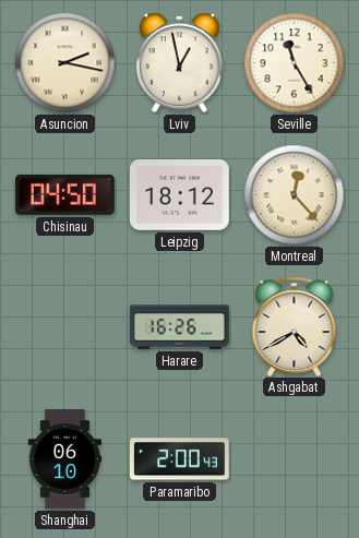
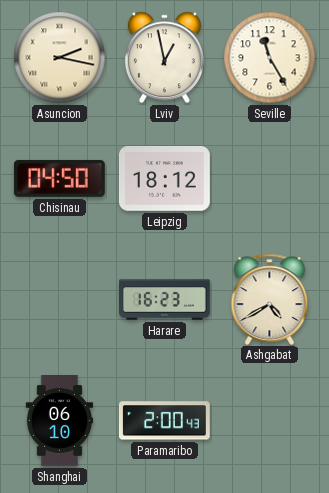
Montreal: 12:23 -> none (295, 195)
Harare: 16:26 -> 16:23 (165, 300)
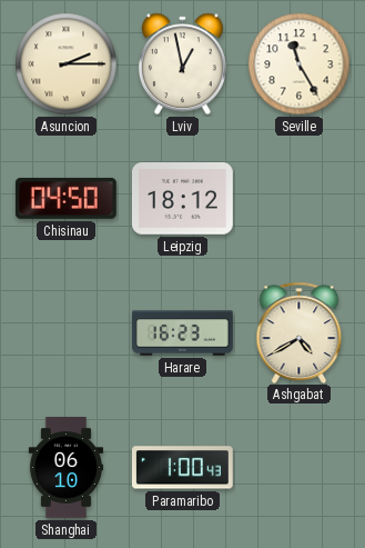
Asuncion: 2:17 -> 2:15 (67, 64)
Paramaribo: 2:00 -> 1:00 (182, 468)
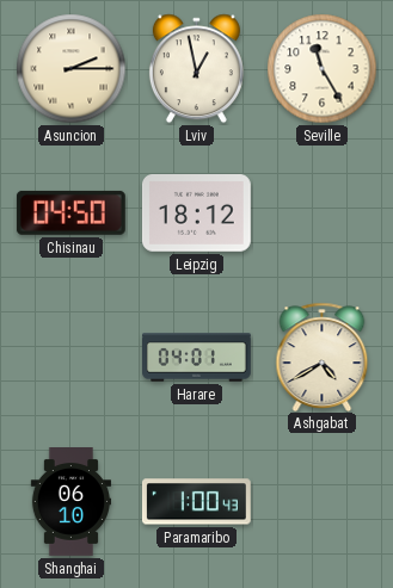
Harare: 16:23 -> 04:01 (197, 358)
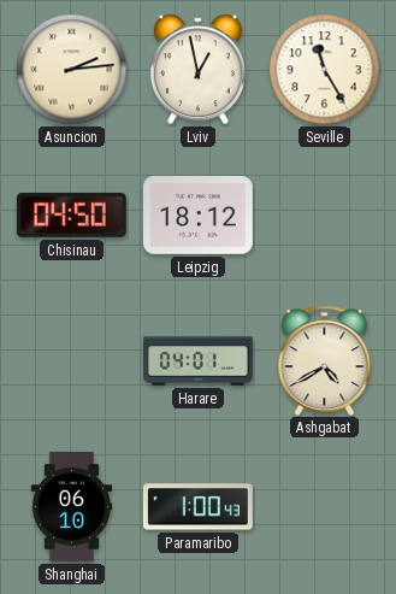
Asuncion: 2:15 -> 2:14 (72, 70)
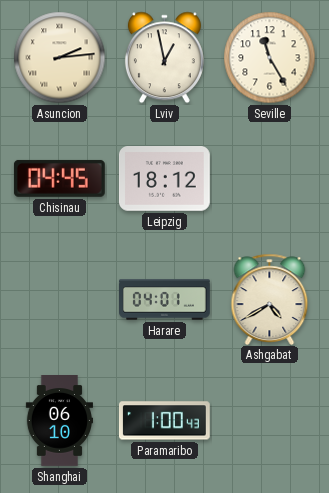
Chisinau: 04:50 -> 04:45 (59, 178)
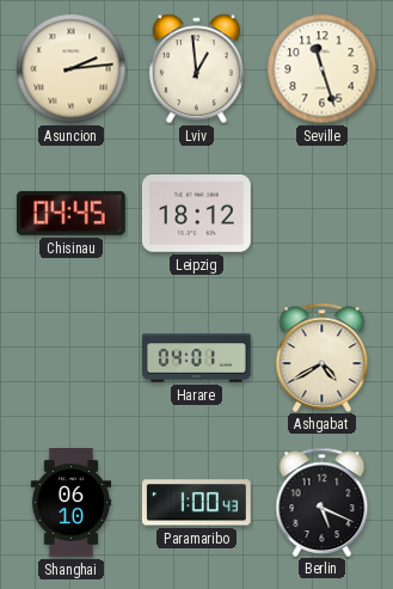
Lviv: 12:58 -> 12:59 (196, 69)
Seville: 11:25 -> 11:27 (323, 69)
Berlin: none -> 5:19 (323, 502)
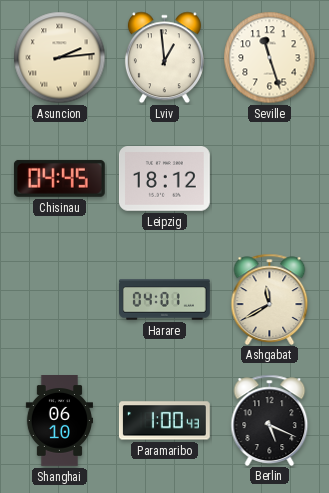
Ashgabat: 4:40 -> 11:40 (270, 299)
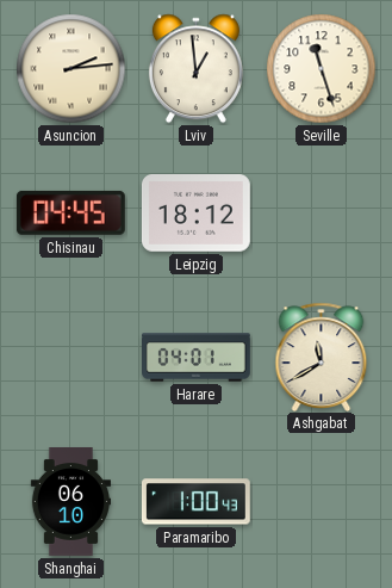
Berlin: 5:19 -> none (270, 420)
